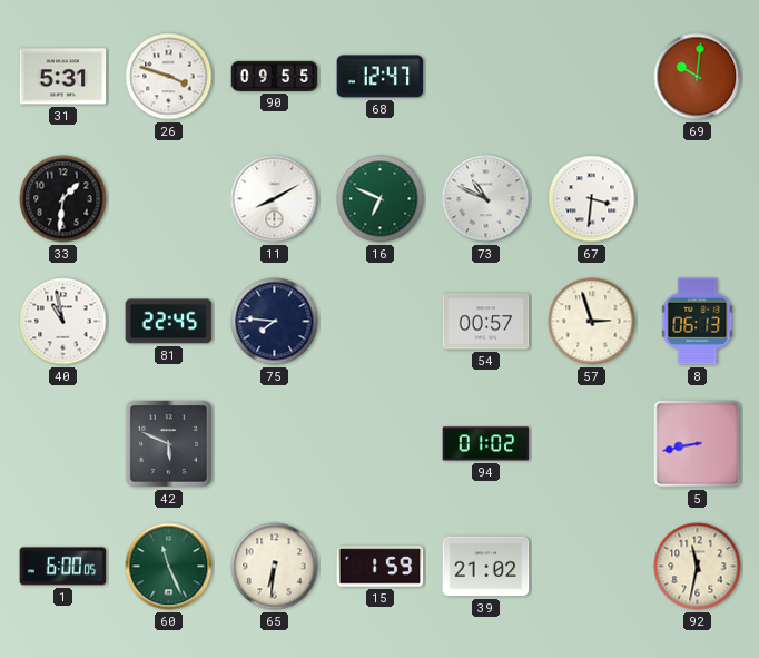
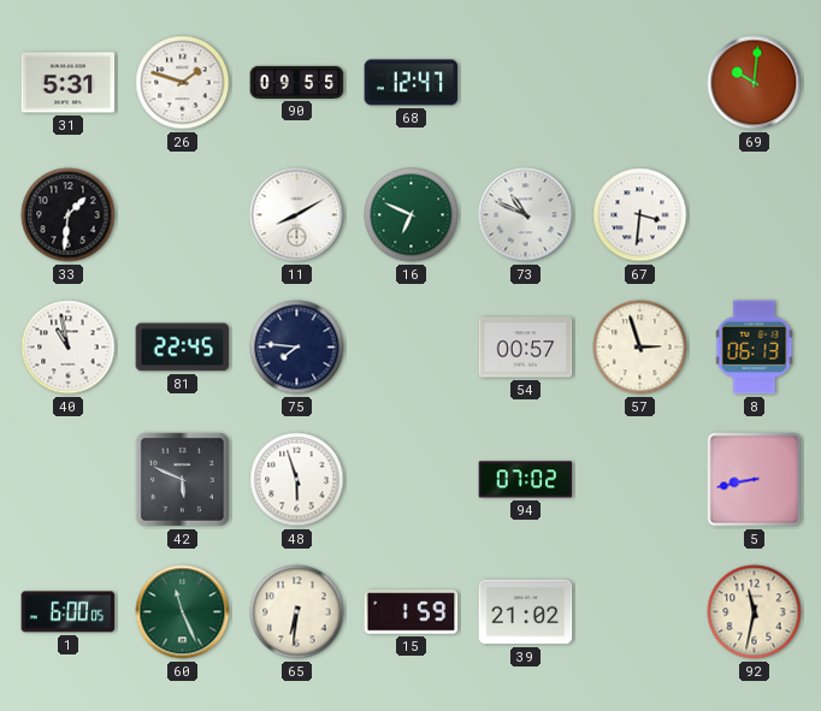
26: 3:48 -> 1:48 (183, 83)
48: none -> 5:57 (297, 480)
94: 01:02 -> 07:02 (526, 480)
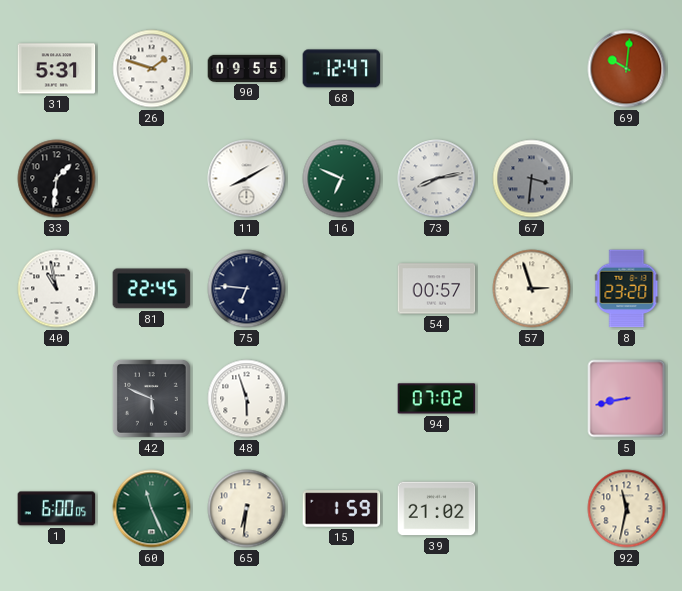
73: 10:49 -> 8:13 (437, 179)
67 dial: white -> grey (532, 179)
75: 7:46 -> 6:46 (247, 289)
8: 06:13 -> 23:20 (627, 289)
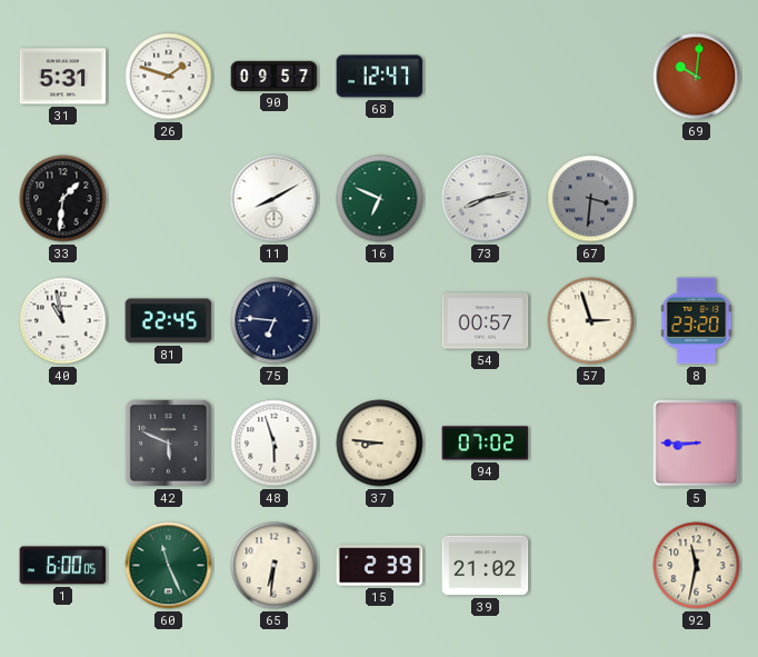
90: 09:55 -> 09:57 (275, 76)
37: none -> 8:46 (380, 444)
5: 8:43 -> 8:45 (697, 444)
15: 1:59 -> 2:39 (380, 566)
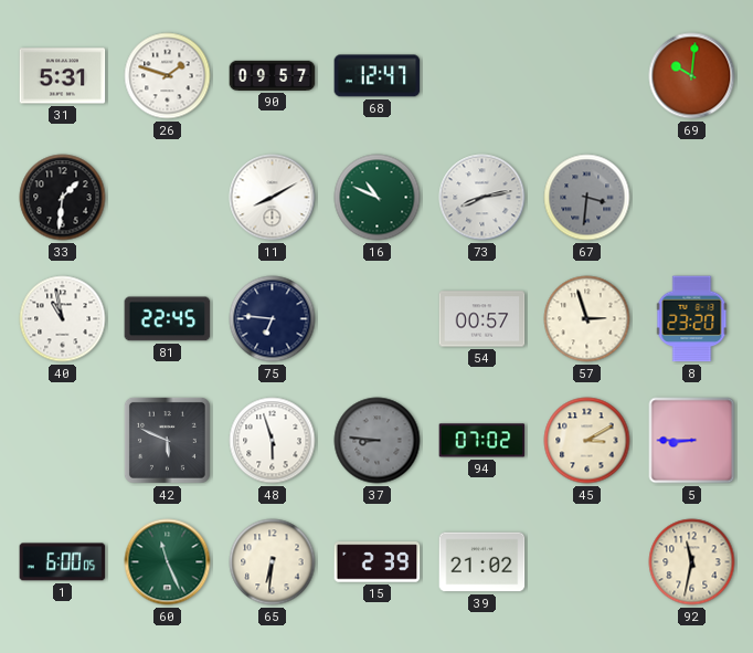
16: 6:49 -> 10:49 (378, 198)
37 dial: cream -> grey (378, 441)
45: none -> 3:10 (587, 441)
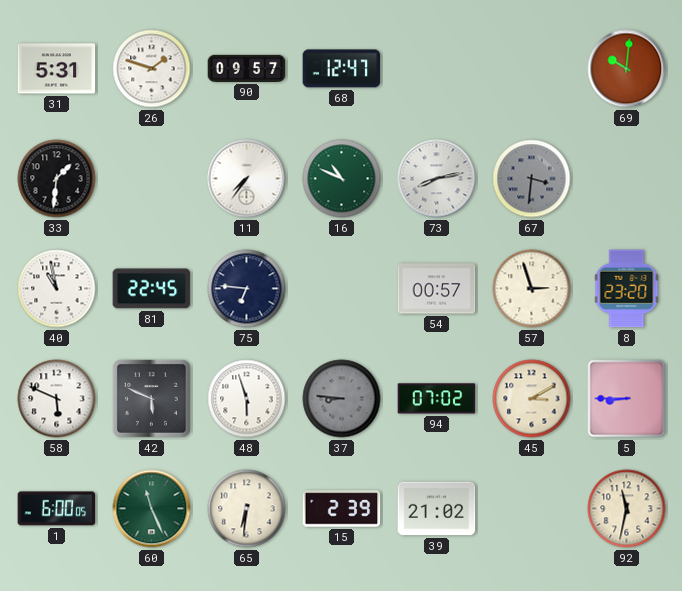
11: 8:10 -> 7:36 (247, 179)
58: none -> 5:49 (57, 399)
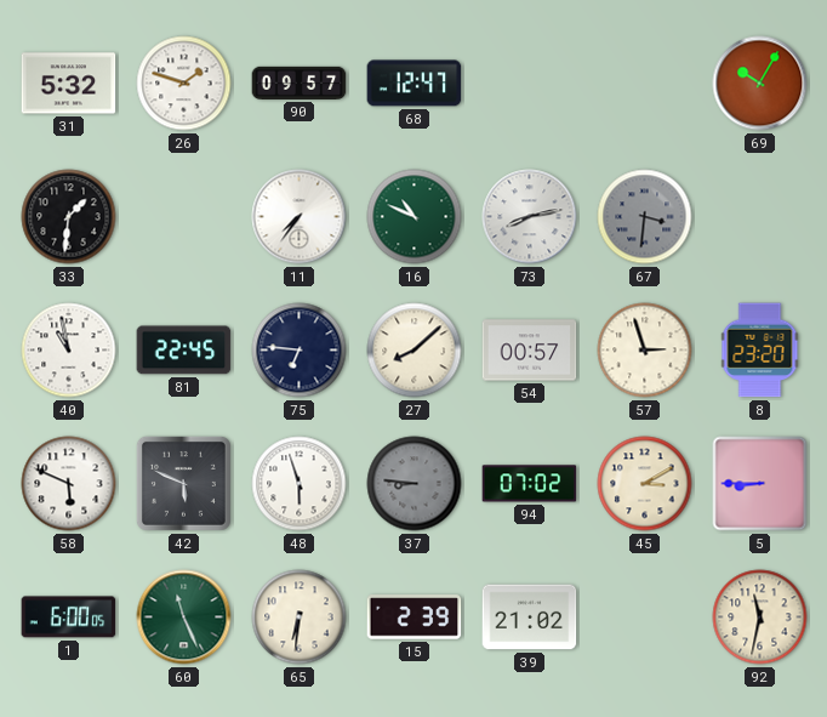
31: 5:31 -> 5:32 (69, 84)
69: 10:01 -> 10:05 (760, 84)
27: none -> 8:08 (415, 351)
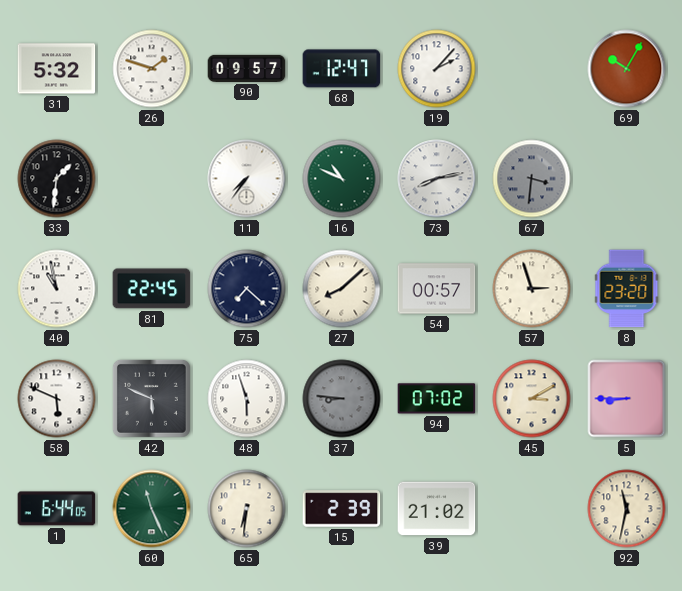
19: none -> 2:07 (437, 69)
75: 6:46 -> 7:22 (247, 289)
1: 6:00 -> 6:44 (57, 509)
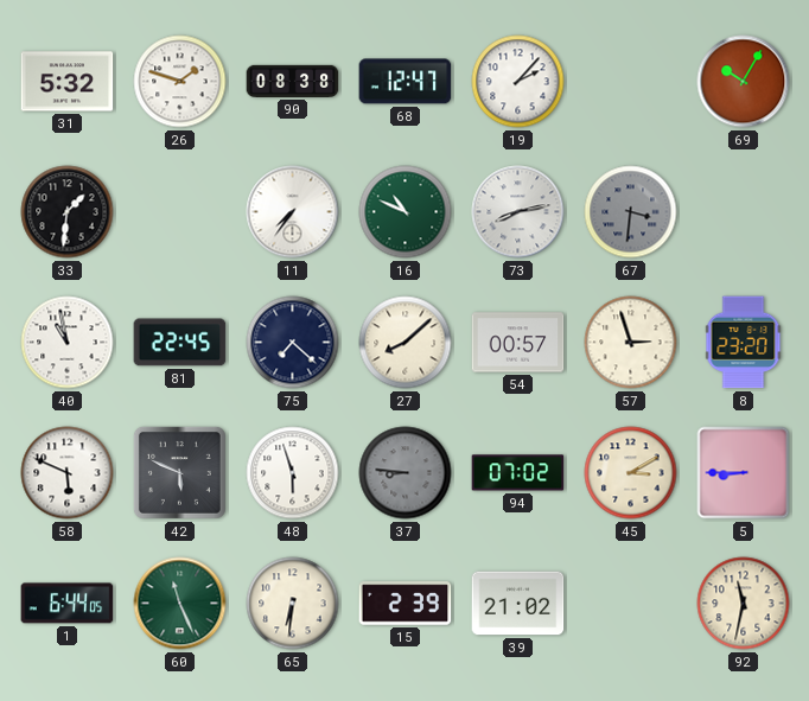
90: 09:57 -> 08:38 (293, 81)
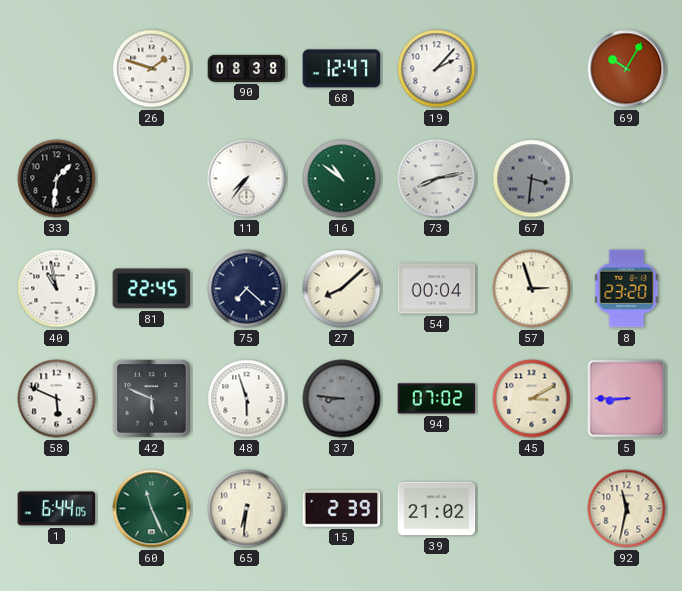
31: 5:32 -> none (68, 82)
16: 10:49 -> 10:51 (342, 179)
54: 00:57 -> 00:04 (437, 289)
